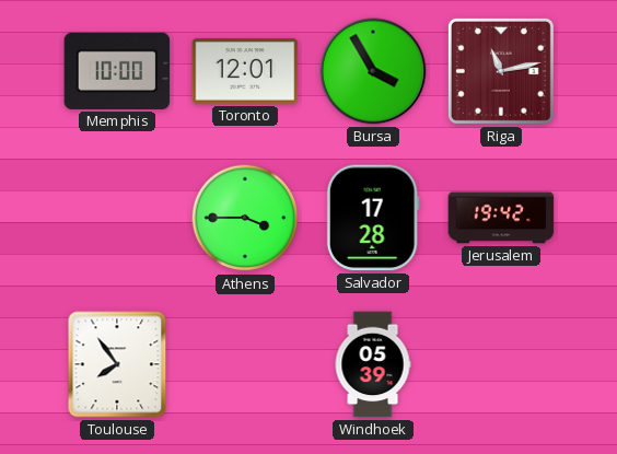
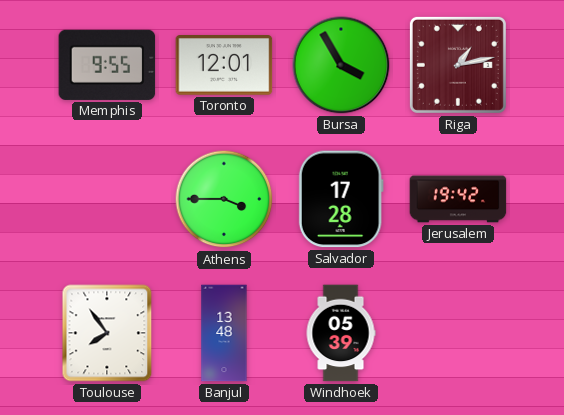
Memphis: 10:00 -> 9:55 (107, 65)
Riga: 11:13 -> 1:13 (458, 65)
Banjul: none -> 13:48 (224, 333)
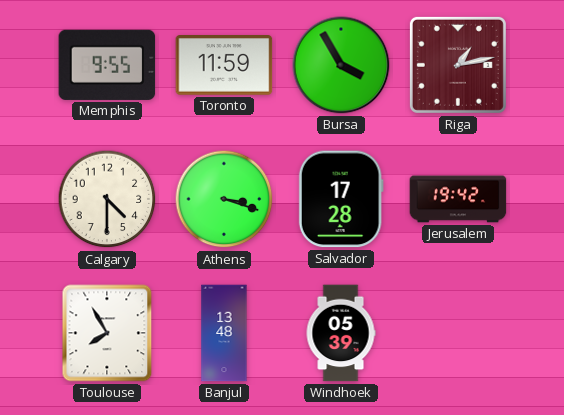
Toronto: 12:01 -> 11:59 (224, 65)
Calgary: none -> 4:30 (107, 199)
Athens: 3:45 -> 3:18 (224, 199)
Toulouse: 7:54 -> 7:55 (107, 333)
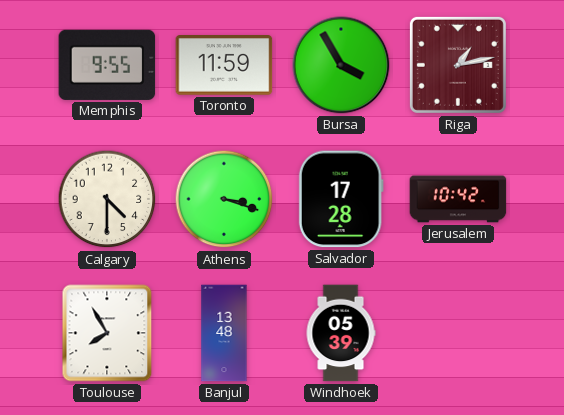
Jerusalem: 19:42 -> 10:42 (458, 199)
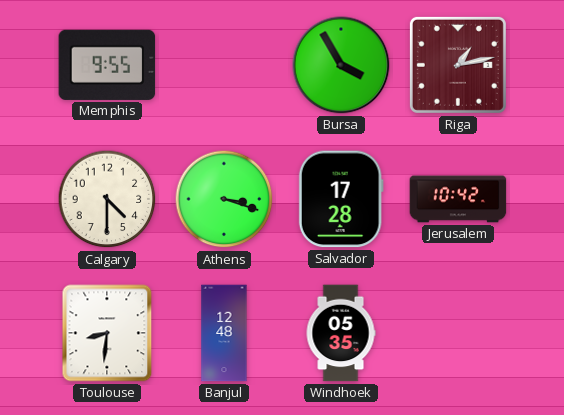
Toronto: 11:59 -> none (224, 65)
Toulouse: 7:55 -> 8:31 (107, 333)
Banjul: 13:48 -> 12:48 (224, 333)
Windhoek: 05:39 -> 05:35 (341, 333)
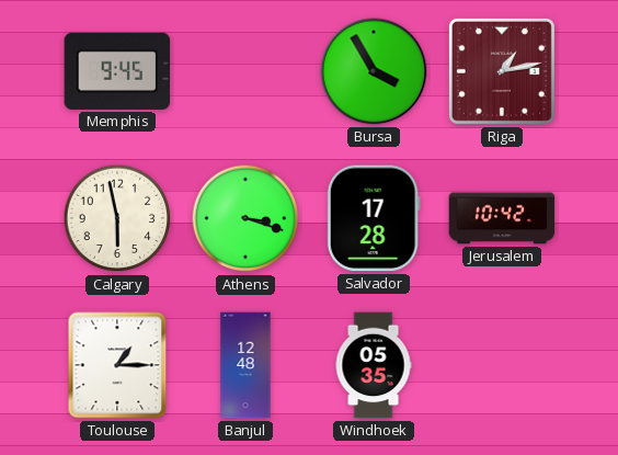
Memphis: 9:55 -> 9:45 (117, 71)
Calgary: 4:30 -> 5:58 (117, 218)
Toulouse: 8:31 -> 1:15 (117, 365)
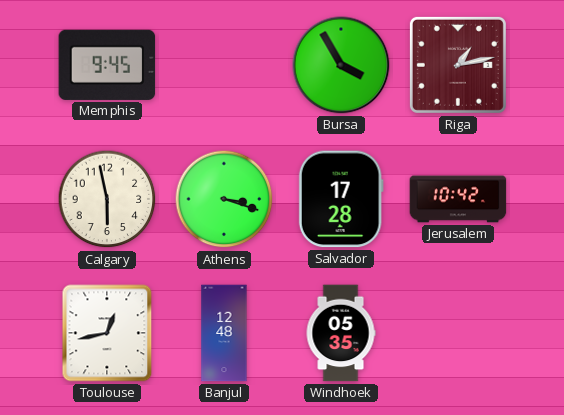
Toulouse: 1:15 -> 12:43 (107, 333)
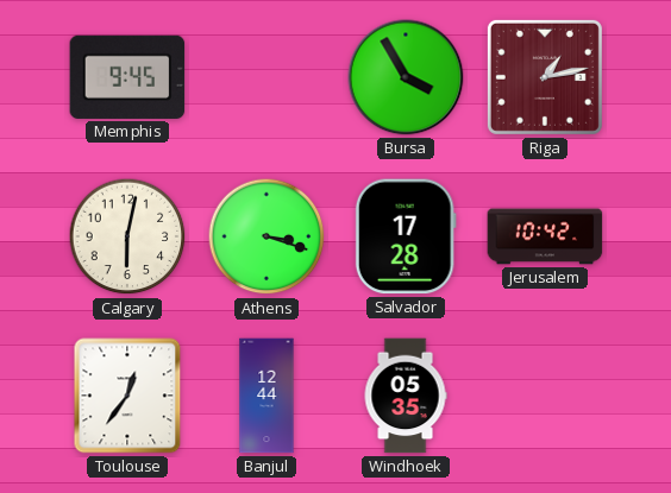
Calgary: 5:58 -> 6:02 (127, 236)
Toulouse: 12:43 -> 12:36 (127, 396)
Banjul: 12:48 -> 12:44 (266, 396)
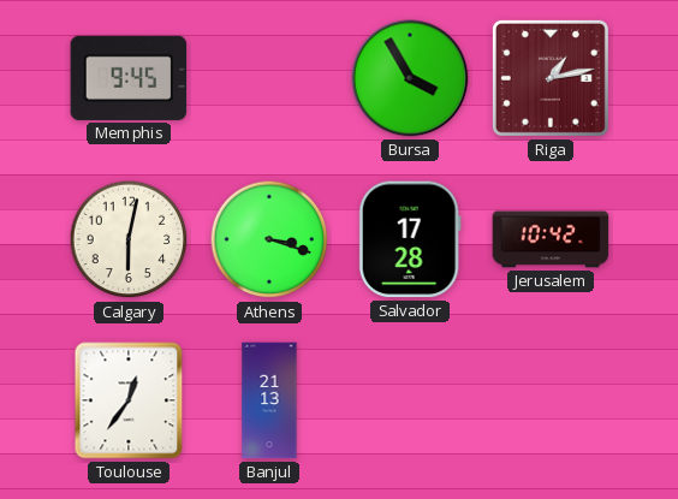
Banjul: 12:44 -> 21:13 (269, 400)
Windhoek: 05:35 -> none (406, 396)
